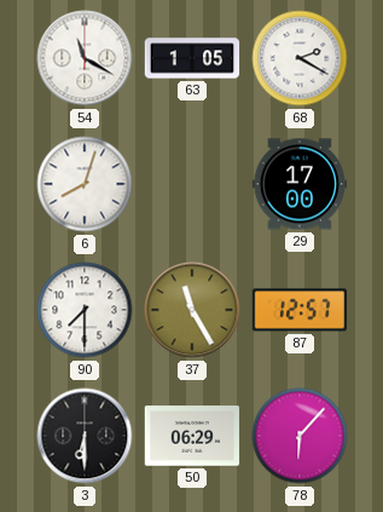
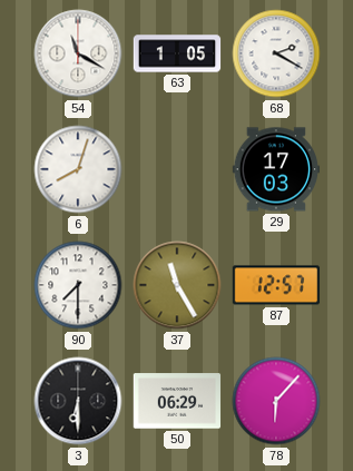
29: 17:00 -> 17:03 (276, 169)
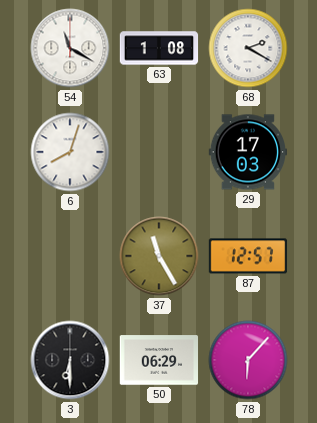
63: 1:05 -> 1:08 (159, 48)
90: 7:30 -> none (78, 285)
